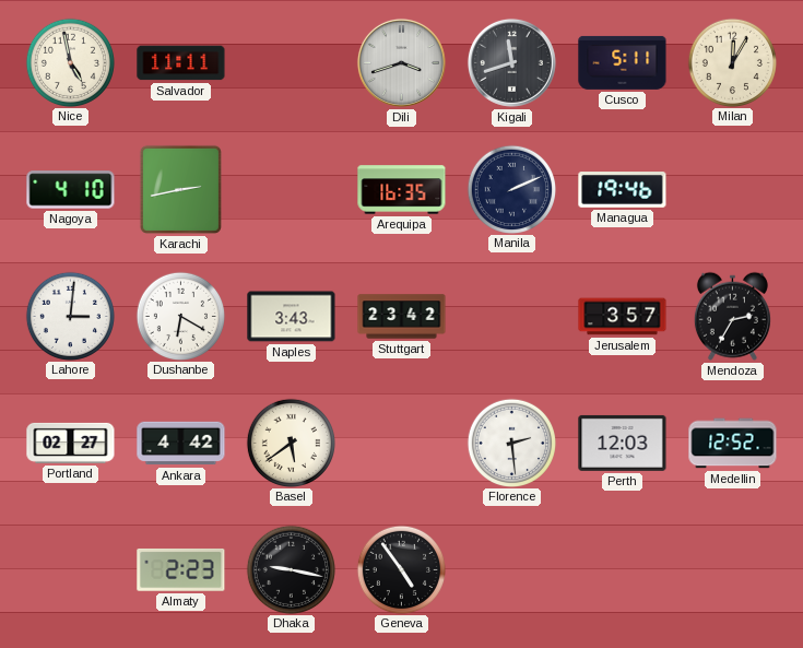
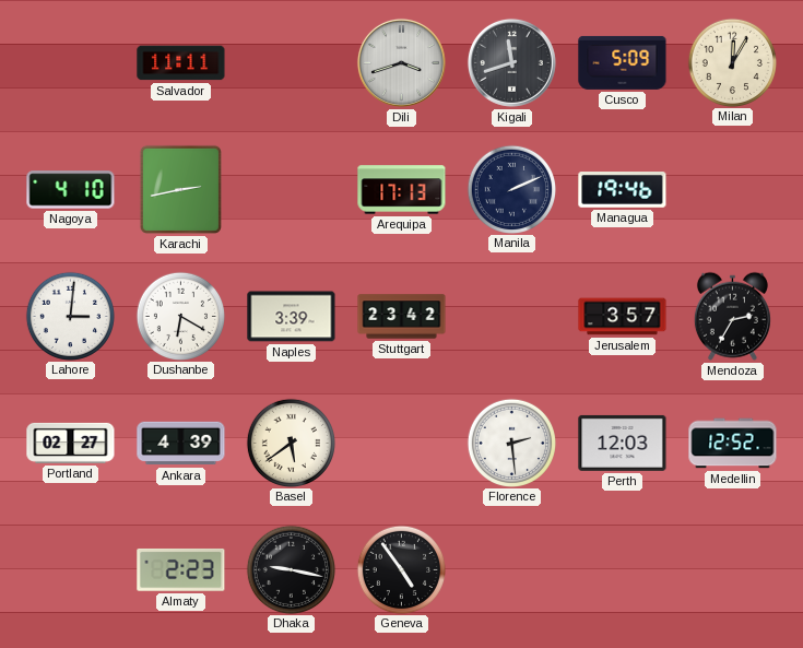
Nice: 4:58 -> none (70, 62)
Cusco: 5:11 -> 5:09 (623, 62)
Arequipa: 16:35 -> 17:13 (402, 190)
Naples: 3:43 -> 3:39 (292, 317)
Ankara: 4:42 -> 4:39 (181, 444)
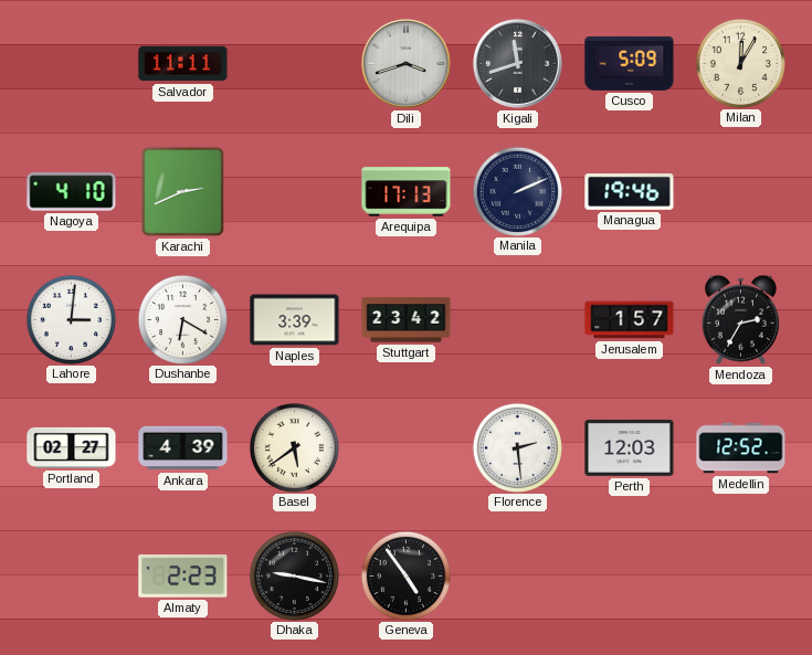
Karachi: 2:43 -> 2:41 (182, 191)
Jerusalem: 3:57 -> 1:57 (630, 320)
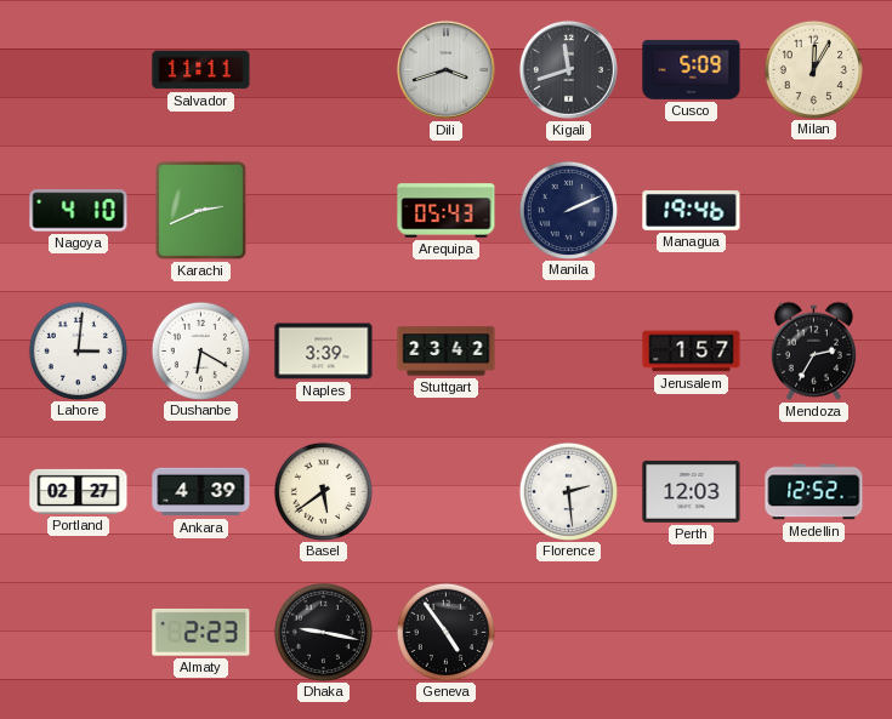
Arequipa: 17:13 -> 05:43 (447, 211)
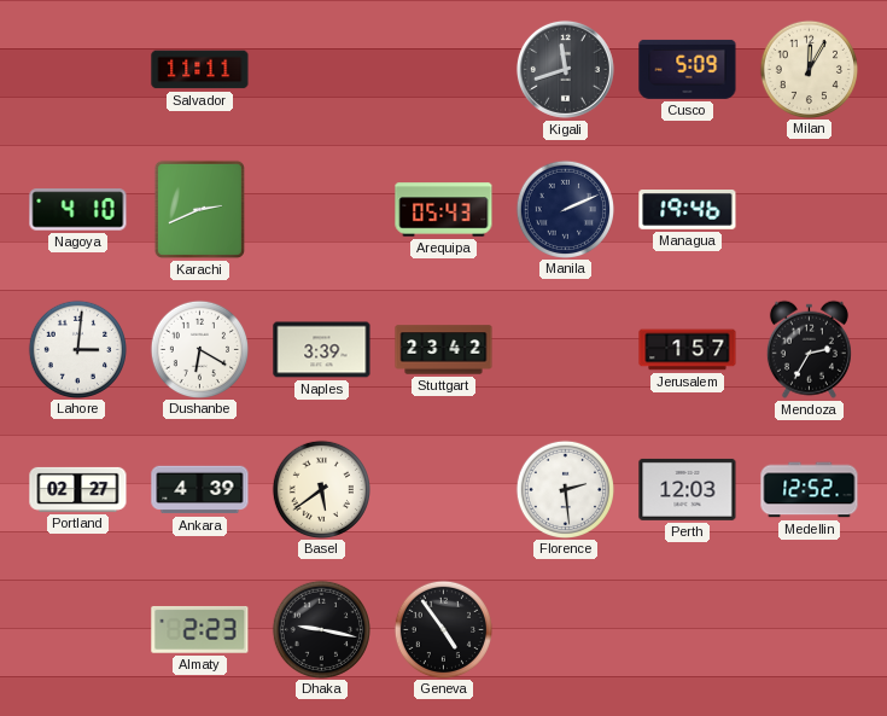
Dili: 3:42 -> none (445, 69)
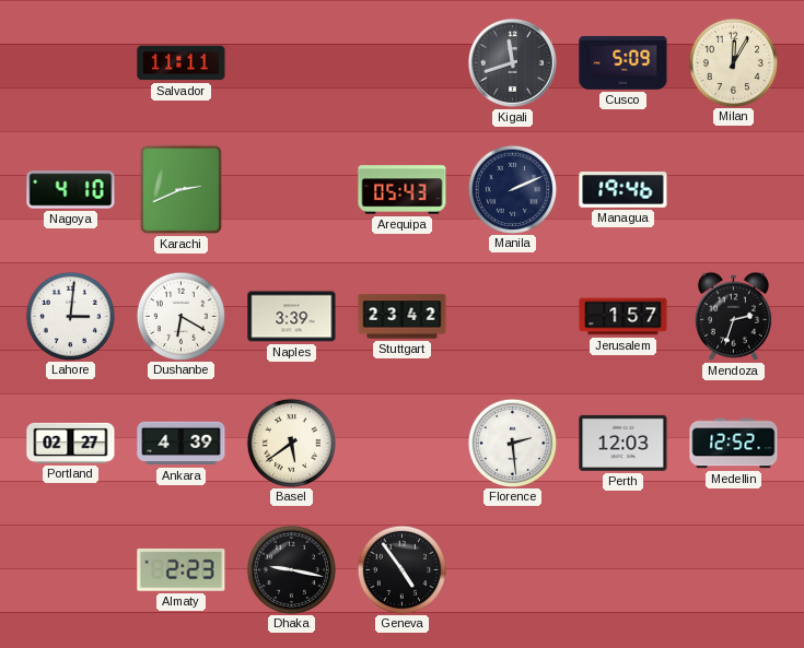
Mendoza: 2:35 -> 2:33 (733, 316)
